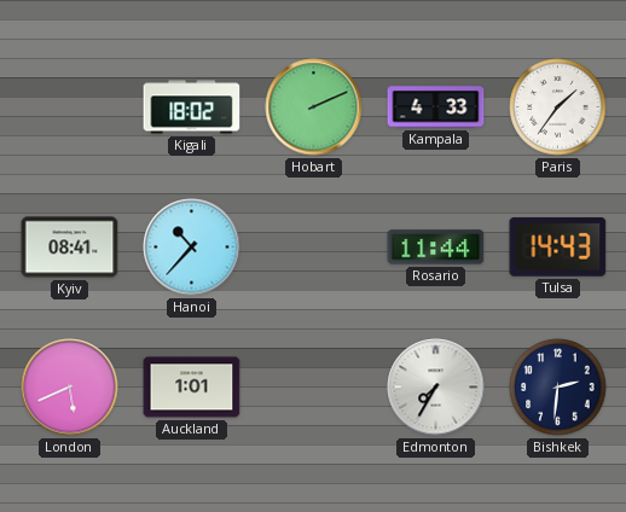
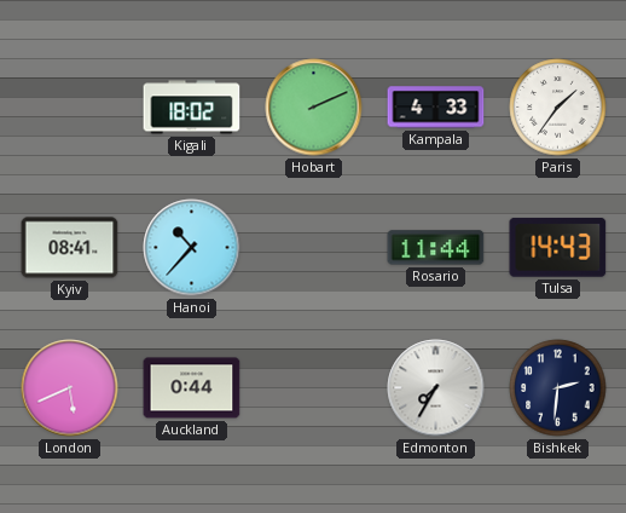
Auckland: 1:01 -> 0:44 (192, 388)
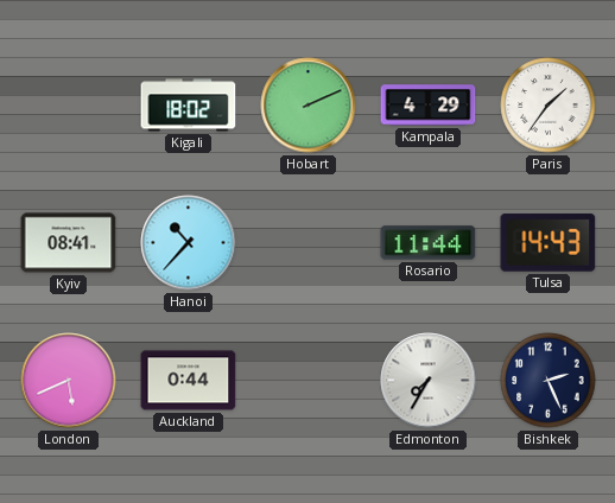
Kampala: 4:33 -> 4:29 (429, 106)
Bishkek: 2:31 -> 2:26 (549, 381)
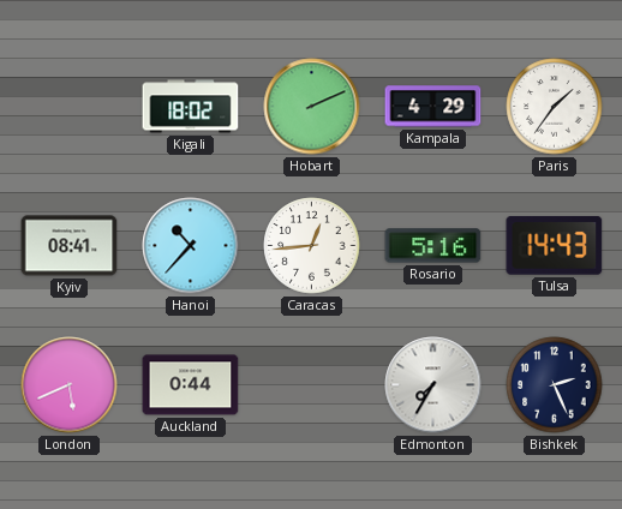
Caracas: none -> 12:44 (312, 246)
Rosario: 11:44 -> 5:16 (433, 246)
